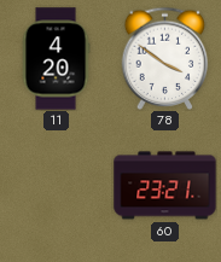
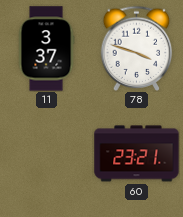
11: 4:20 -> 3:37 (46, 49)
78: 3:51 -> 3:48 (137, 48)
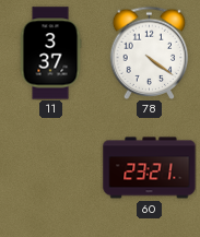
78: 3:48 -> 4:21 (150, 52)
